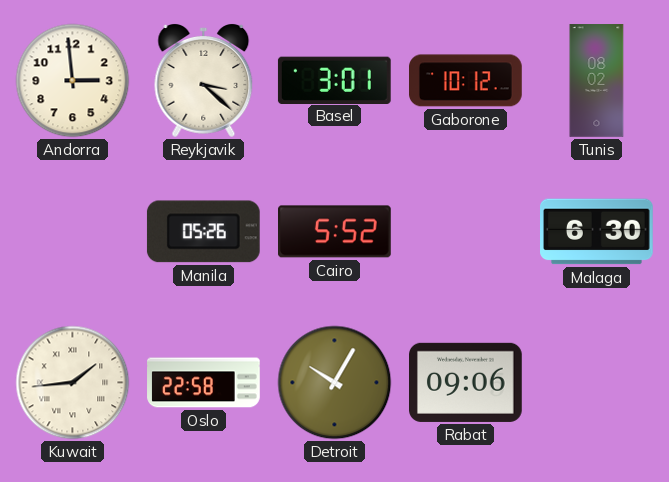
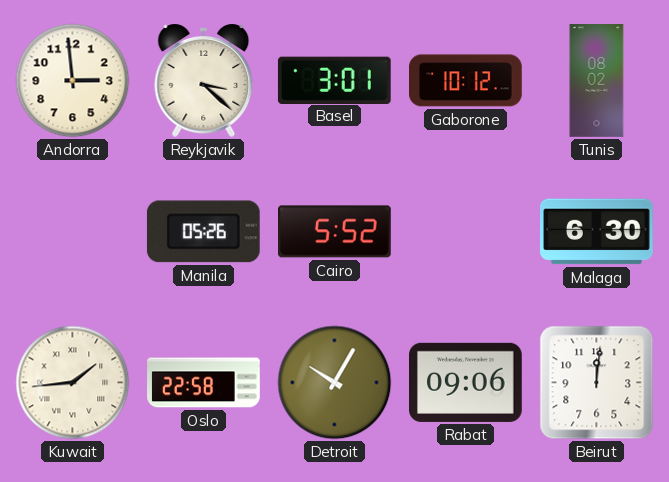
Beirut: none -> 12:01 (597, 383)
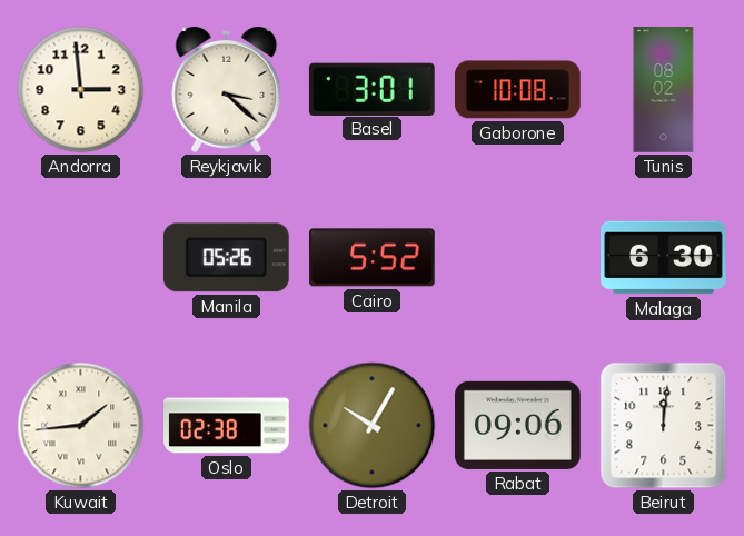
Gaborone: 10:12 -> 10:08 (518, 90)
Oslo: 22:58 -> 02:38 (227, 426)
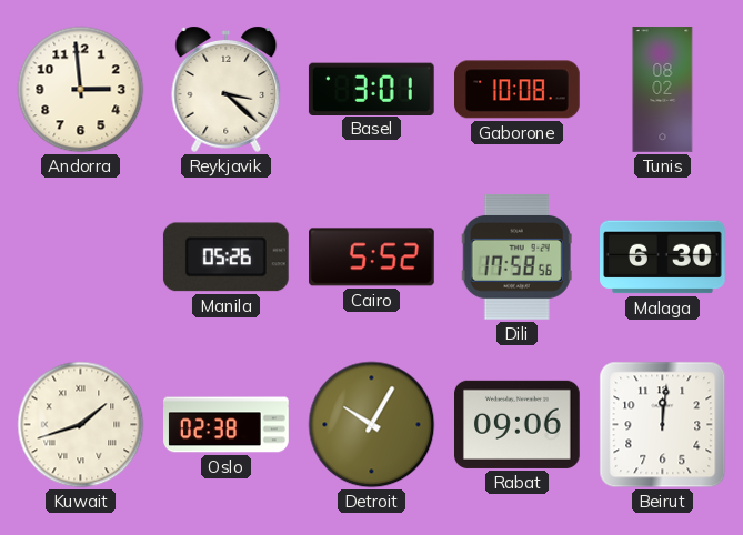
Dili: none -> 17:58 (516, 256)
Kuwait: 1:44 -> 1:42 (81, 425)
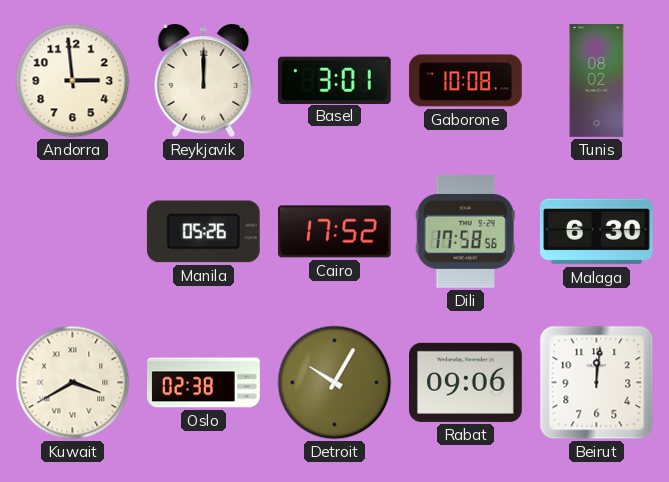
Reykjavik: 3:22 -> 12:00 (204, 81)
Cairo: 5:52 -> 17:52 (335, 232)
Kuwait: 1:42 -> 3:40 (73, 383)
